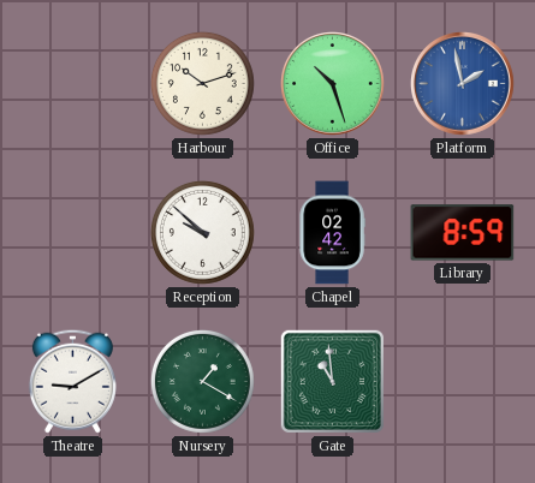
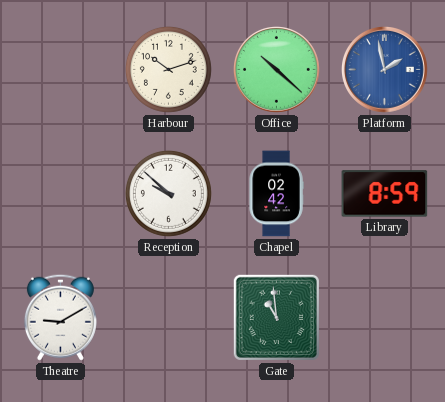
Office: 10:27 -> 10:22 (277, 70)
Nursery: 1:20 -> none (202, 381)
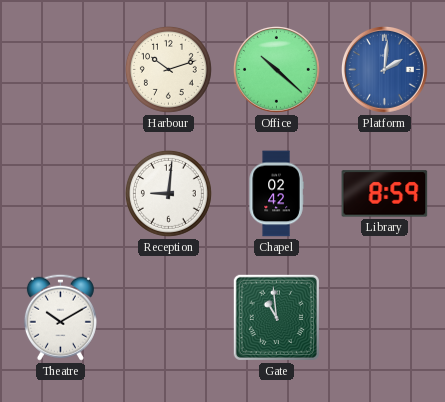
Platform: 1:58 -> 2:01 (385, 70)
Reception: 9:52 -> 9:01 (168, 193)
Theatre: 9:10 -> 10:10 (60, 317)
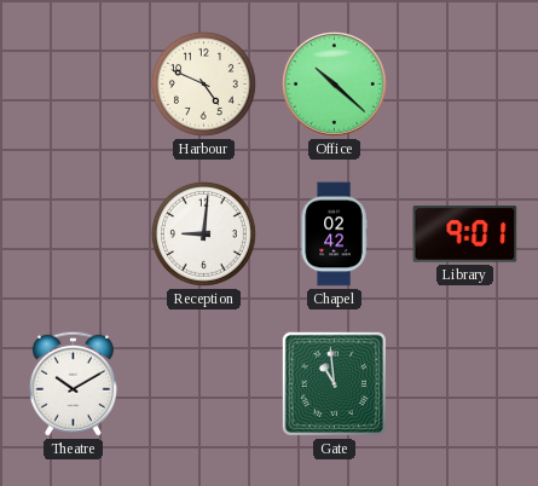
Harbour: 10:12 -> 4:49 (203, 83)
Platform: 2:01 -> none (385, 70)
Library: 8:59 -> 9:01 (465, 235)
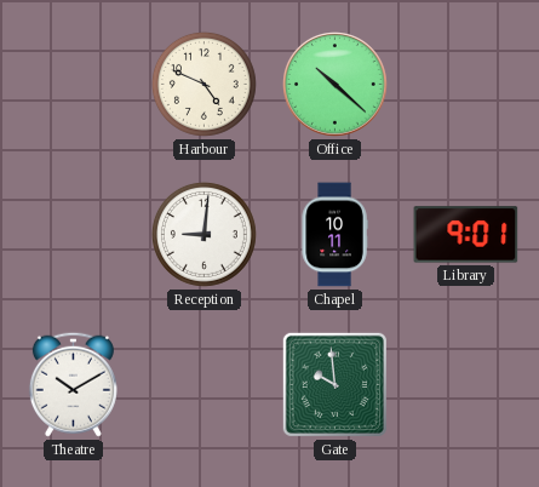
Chapel: 02:42 -> 10:11 (334, 235)
Gate: 10:59 -> 9:59 (334, 384)
